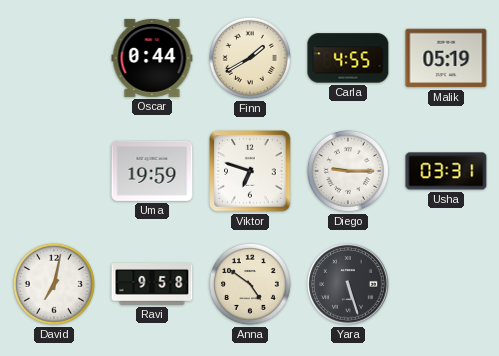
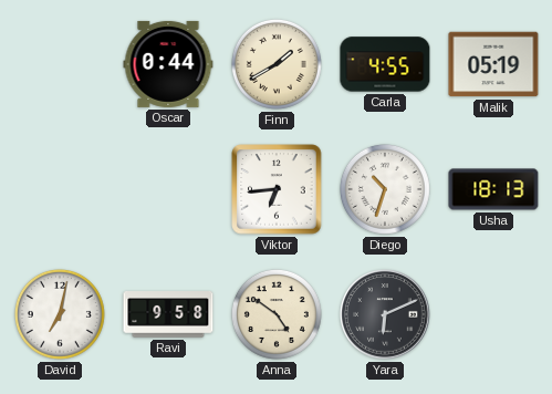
Uma: 19:59 -> none (152, 171)
Viktor: 6:48 -> 6:44 (277, 189)
Diego: 9:15 -> 10:33 (385, 189)
Usha: 03:31 -> 18:13 (493, 189)
Yara: 5:27 -> 6:11 (385, 314)
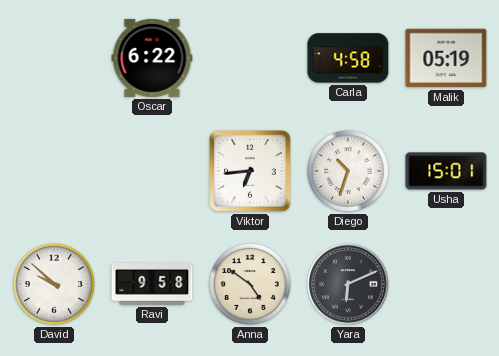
Oscar: 0:44 -> 6:22 (152, 58)
Finn: 1:40 -> none (277, 64)
Carla: 4:55 -> 4:58 (348, 58)
Usha: 18:13 -> 15:01 (446, 171)
David: 7:02 -> 9:52 (54, 284)
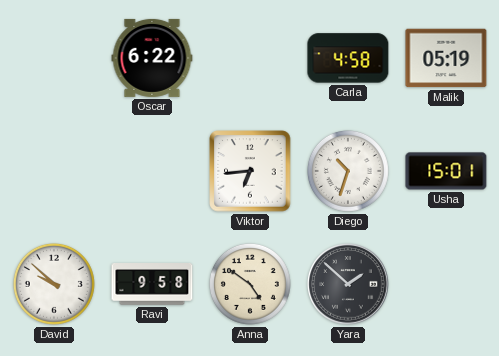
Yara: 6:11 -> 1:52 (348, 284)
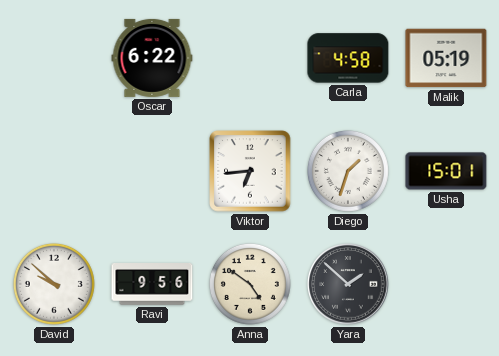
Diego: 10:33 -> 1:33 (348, 171)
Ravi: 9:58 -> 9:56 (152, 284)
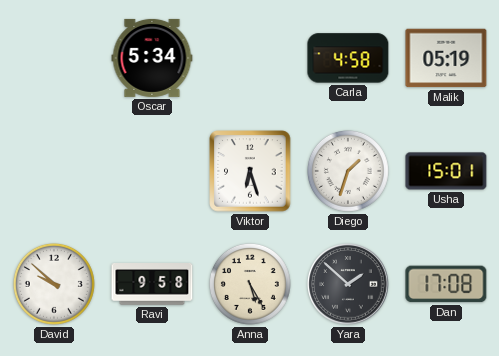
Oscar: 6:22 -> 5:34 (152, 58)
Viktor: 6:44 -> 6:27 (250, 171)
Ravi: 9:56 -> 9:58 (152, 284)
Anna: 4:51 -> 5:25 (250, 284)
Dan: none -> 17:08 (446, 284)
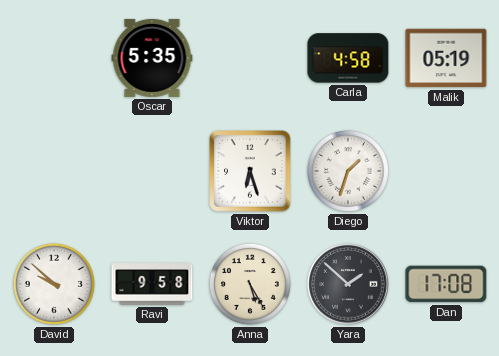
Oscar: 5:34 -> 5:35 (152, 58)
Usha: 15:01 -> none (446, 171)
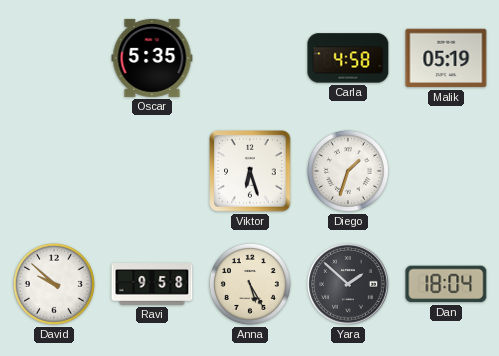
Dan: 17:08 -> 18:04 (446, 284)
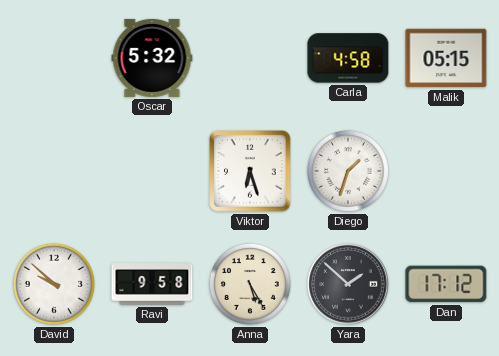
Oscar: 5:35 -> 5:32 (152, 58)
Malik: 05:19 -> 05:15 (446, 58)
Dan: 18:04 -> 17:12 (446, 284)
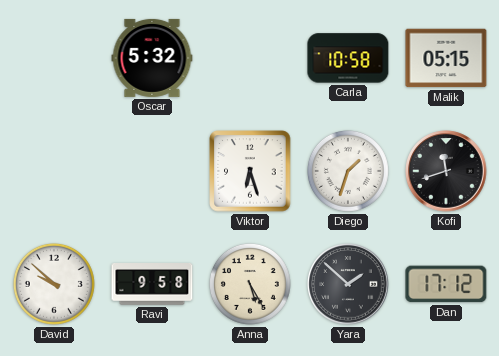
Carla: 4:58 -> 10:58 (348, 58)
Kofi: none -> 11:42 (446, 171)
